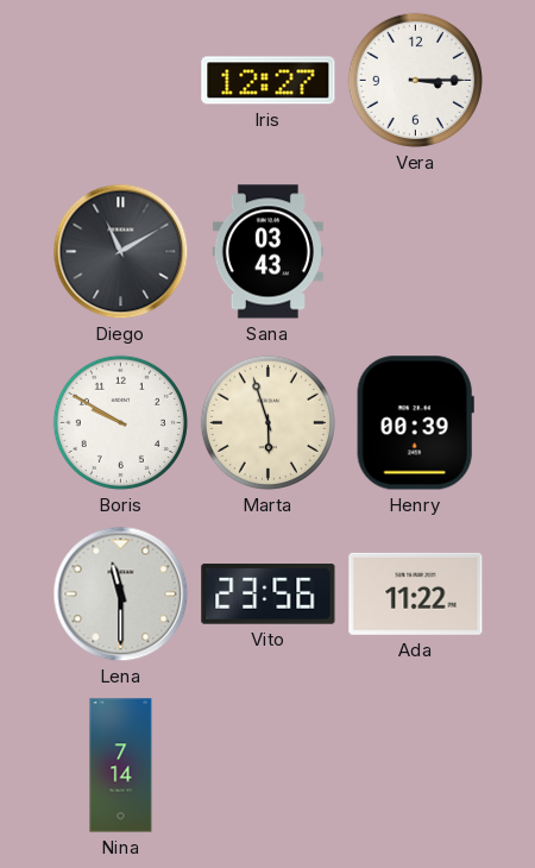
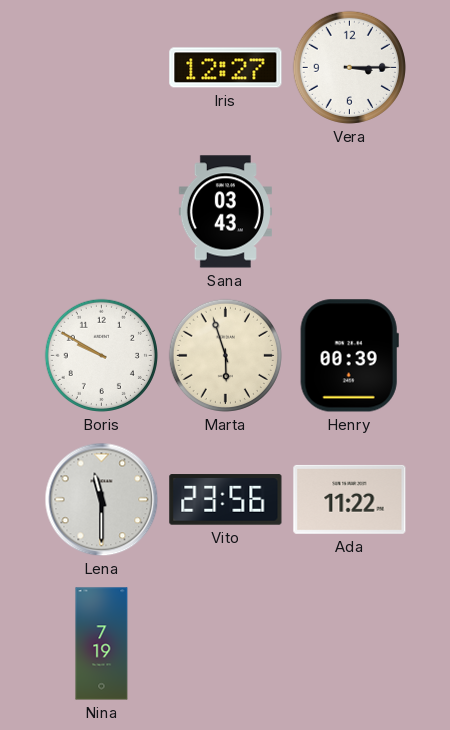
Diego: 11:10 -> none (121, 252)
Nina: 7:14 -> 7:19 (102, 644)
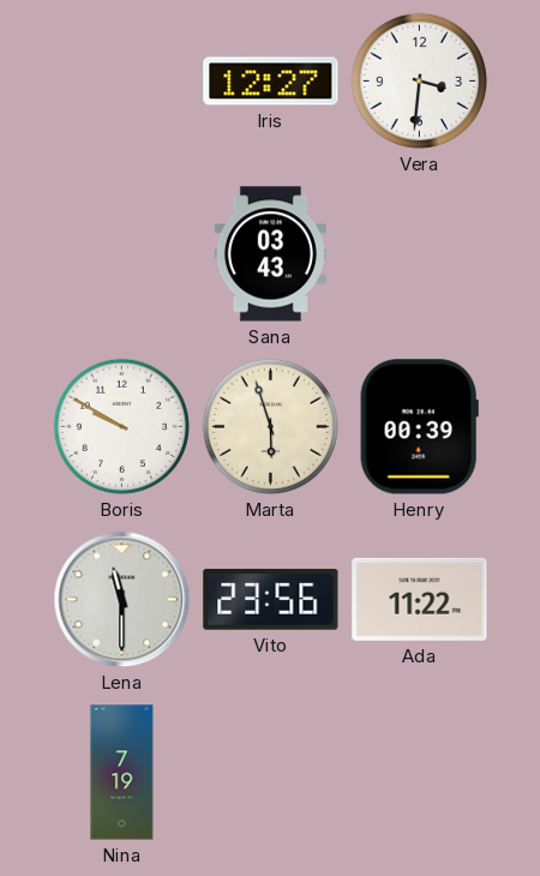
Vera: 3:15 -> 3:31 (419, 80)
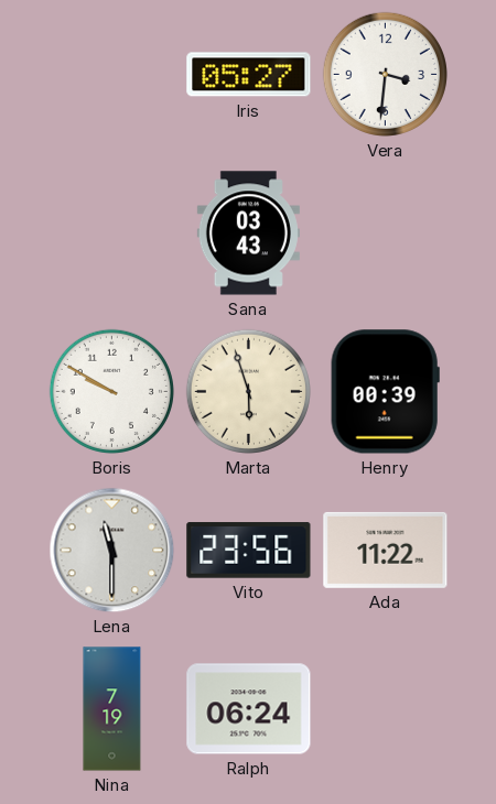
Iris: 12:27 -> 05:27 (249, 75)
Ralph: none -> 06:24 (249, 709)
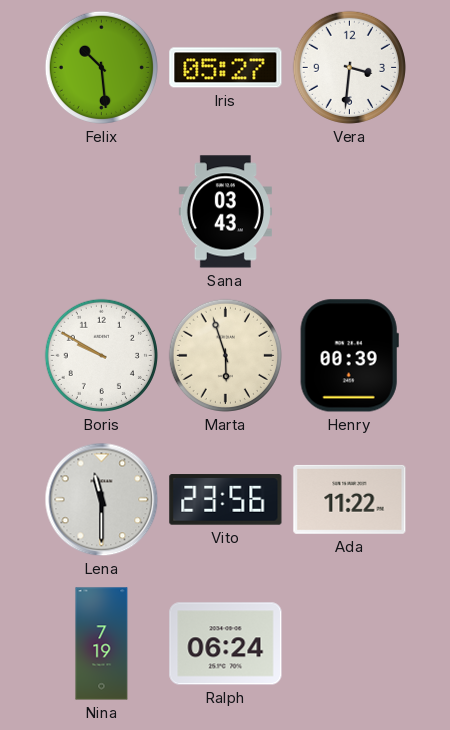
Felix: none -> 10:29 (101, 67)
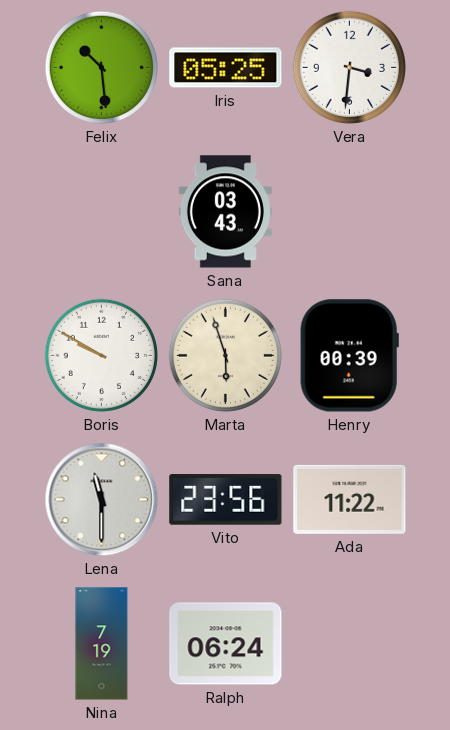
Iris: 05:27 -> 05:25 (226, 68)
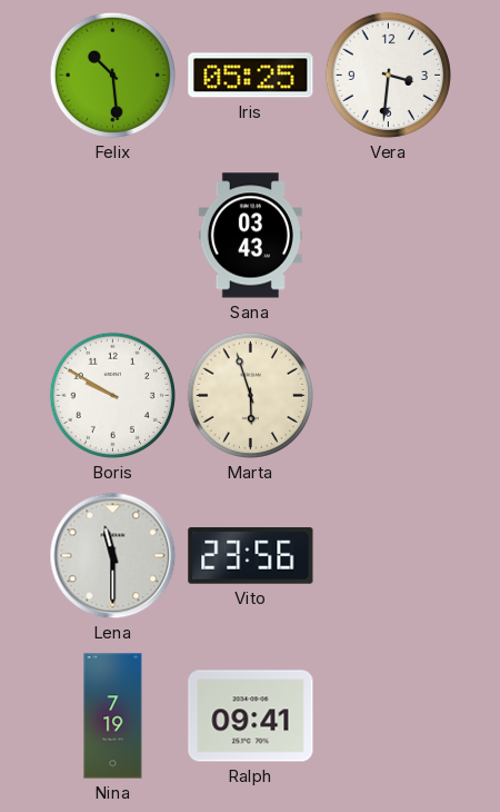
Henry: 00:39 -> none (349, 356)
Ada: 11:22 -> none (350, 499)
Ralph: 06:24 -> 09:41 (251, 716)
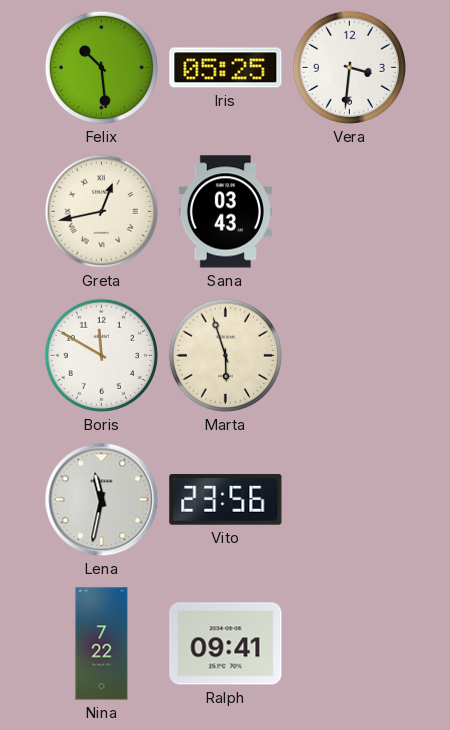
Greta: none -> 12:43 (101, 211)
Boris: 9:50 -> 11:50 (101, 355)
Lena: 11:30 -> 11:32 (102, 500)
Nina: 7:19 -> 7:22 (102, 644)
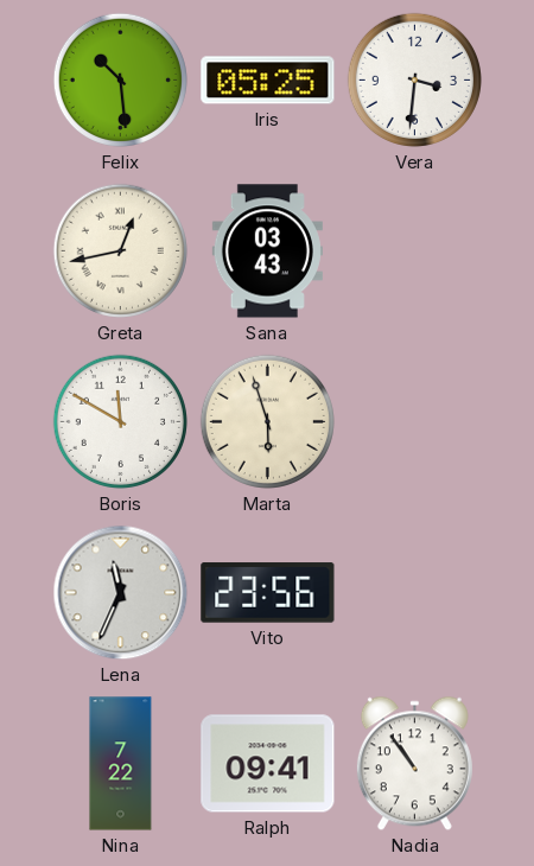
Lena: 11:32 -> 11:34 (121, 593)
Nadia: none -> 10:54 (414, 764)
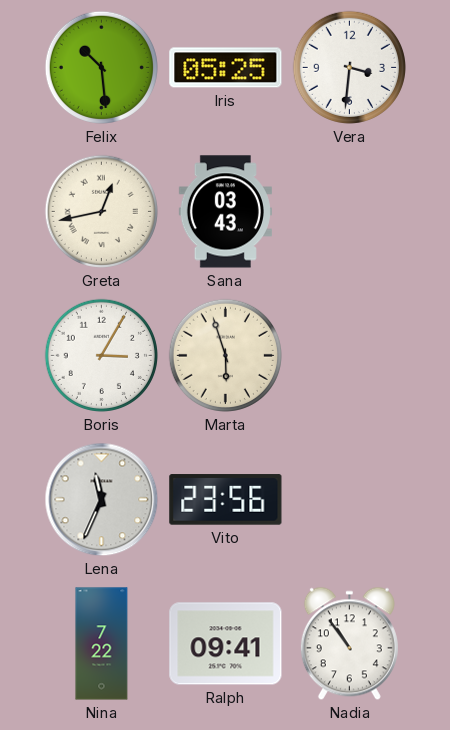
Boris: 11:50 -> 3:05 (101, 355)
